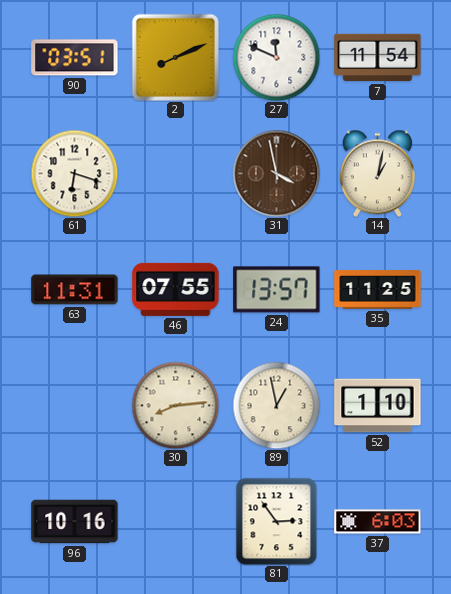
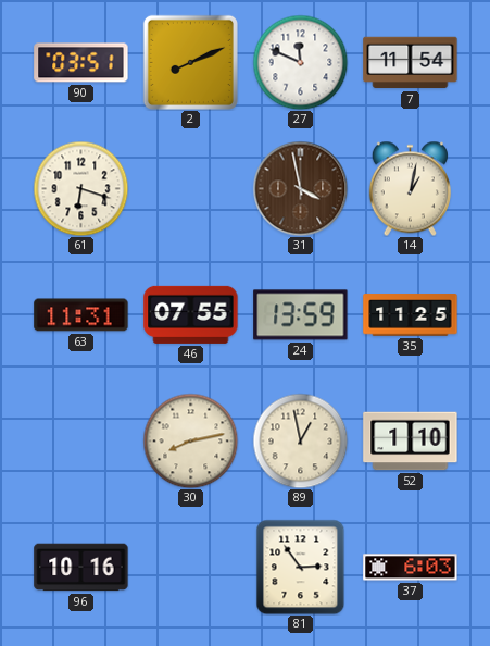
24: 13:57 -> 13:59 (301, 315)
30: 8:14 -> 8:13 (190, 440)
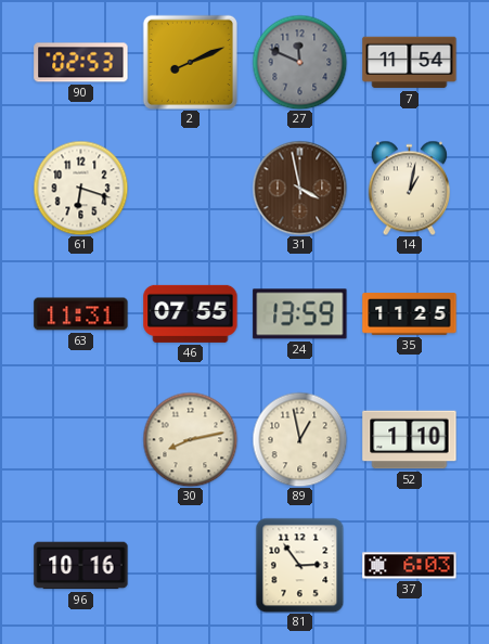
90: 03:51 -> 02:53 (81, 63)
27 dial: white -> grey (299, 62)
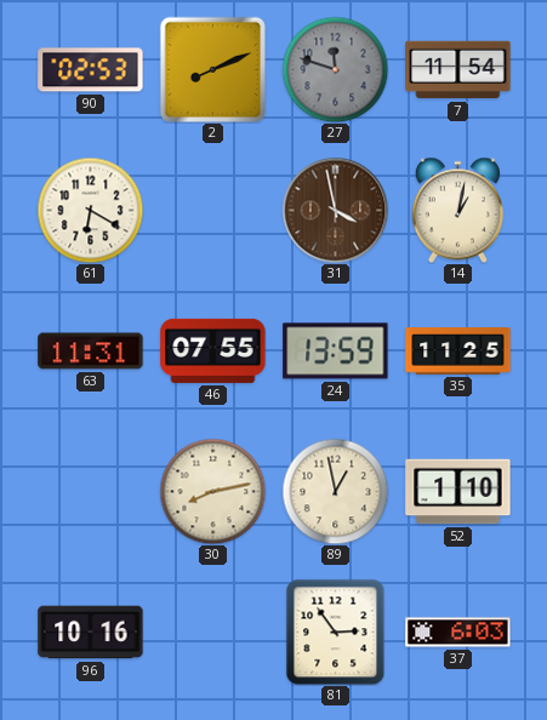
27: 11:49 -> 11:48 (335, 69)
61: 6:18 -> 6:20 (90, 210)
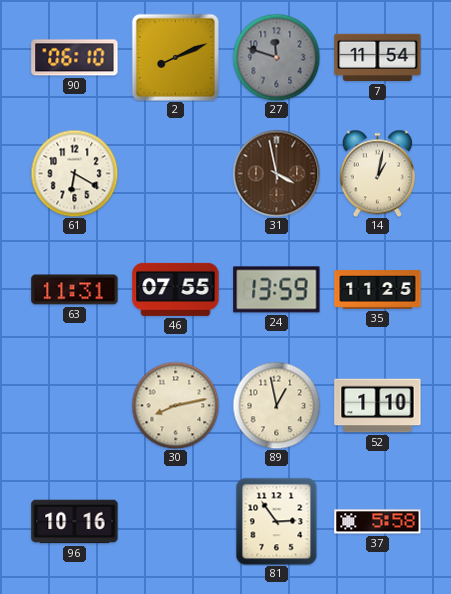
90: 02:53 -> 06:10 (75, 58)
37: 6:03 -> 5:58 (378, 522)
